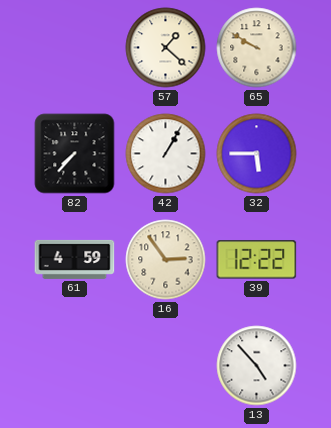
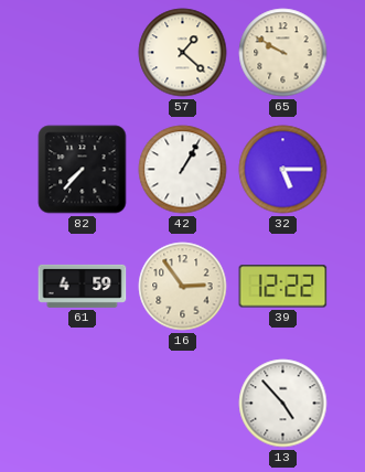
32: 5:45 -> 5:15 (283, 170)
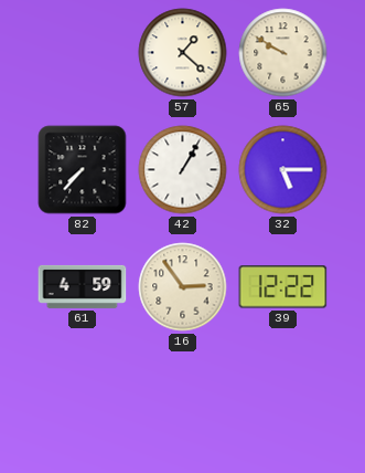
13: 4:53 -> none (283, 404)
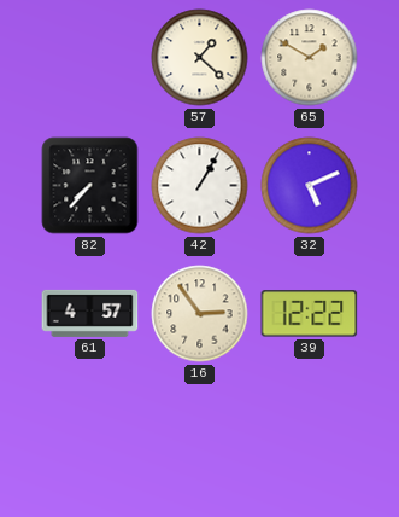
65: 9:50 -> 1:50 (310, 58)
32: 5:15 -> 5:11 (310, 186)
61: 4:59 -> 4:57 (90, 313)
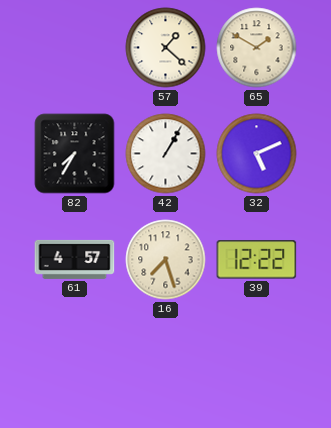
82: 7:37 -> 7:35 (75, 154)
16: 2:54 -> 7:27 (166, 260)
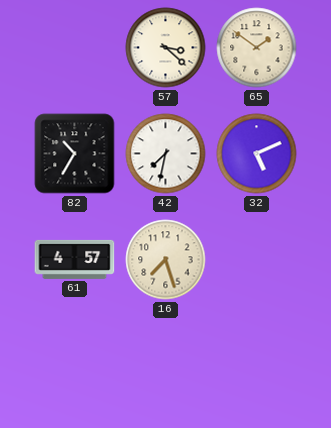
57: 1:22 -> 3:22 (166, 48)
65: 1:50 -> 1:51 (257, 48)
82: 7:35 -> 10:35 (75, 154)
42: 1:05 -> 7:32 (166, 154)
39: 12:22 -> none (257, 260)
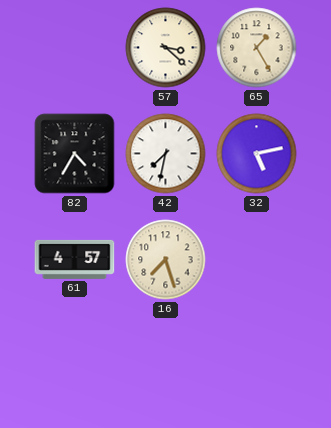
65: 1:51 -> 1:25 (257, 48)
82: 10:35 -> 4:35 (75, 154)
32: 5:11 -> 5:13 (257, 154)
